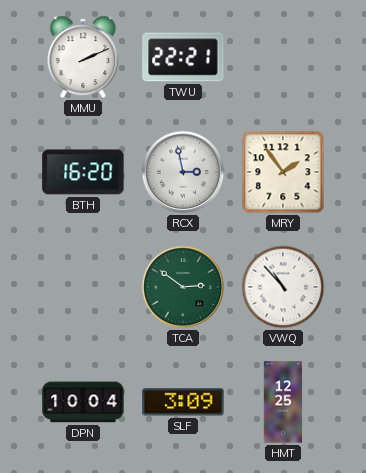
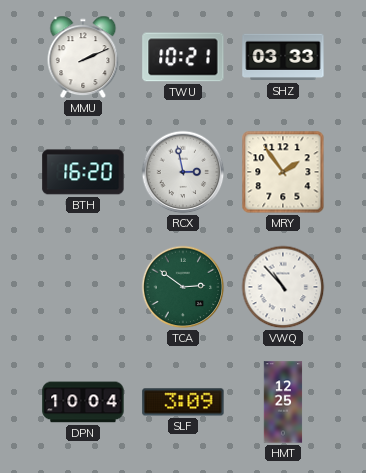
TWU: 22:21 -> 10:21 (183, 57)
SHZ: none -> 03:33 (283, 57)
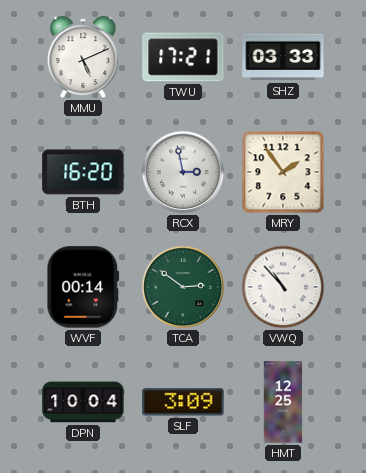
MMU: 2:11 -> 5:11 (83, 57)
TWU: 10:21 -> 17:21 (183, 57)
WVF: none -> 00:14 (83, 287)
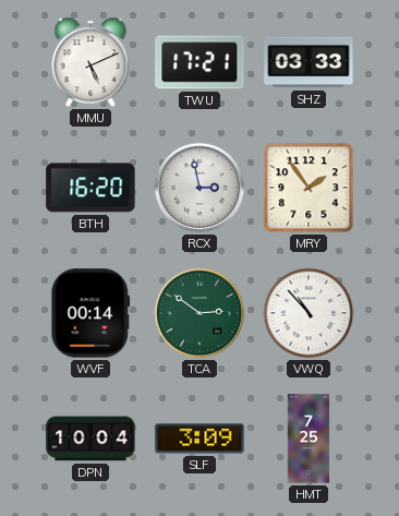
HMT: 12:25 -> 7:25 (309, 439)
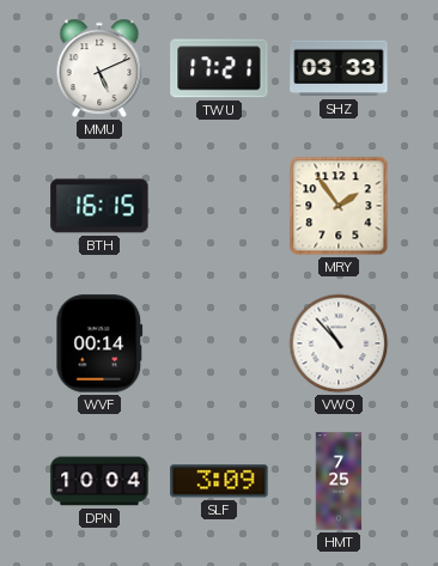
BTH: 16:20 -> 16:15 (99, 206)
RCX: 2:58 -> none (199, 188)
TCA: 2:51 -> none (199, 313)
